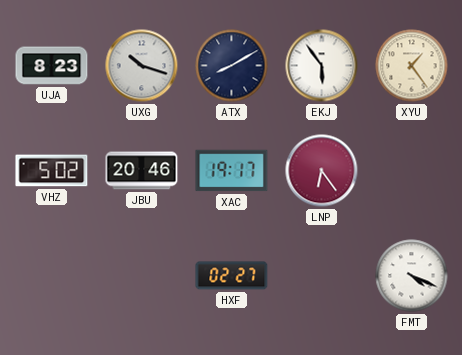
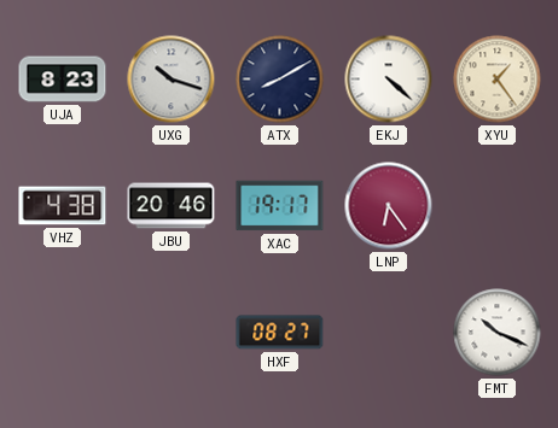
EKJ: 5:54 -> 4:22 (389, 80)
VHZ: 5:02 -> 4:38 (63, 206)
HXF: 02:27 -> 08:27 (280, 333)
FMT: 4:19 -> 10:19 (498, 333)
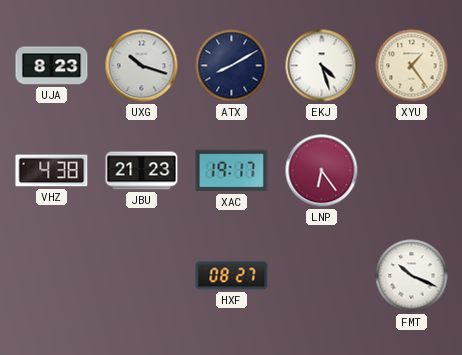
EKJ: 4:22 -> 4:27 (322, 66)
JBU: 20:46 -> 21:23 (142, 171)
